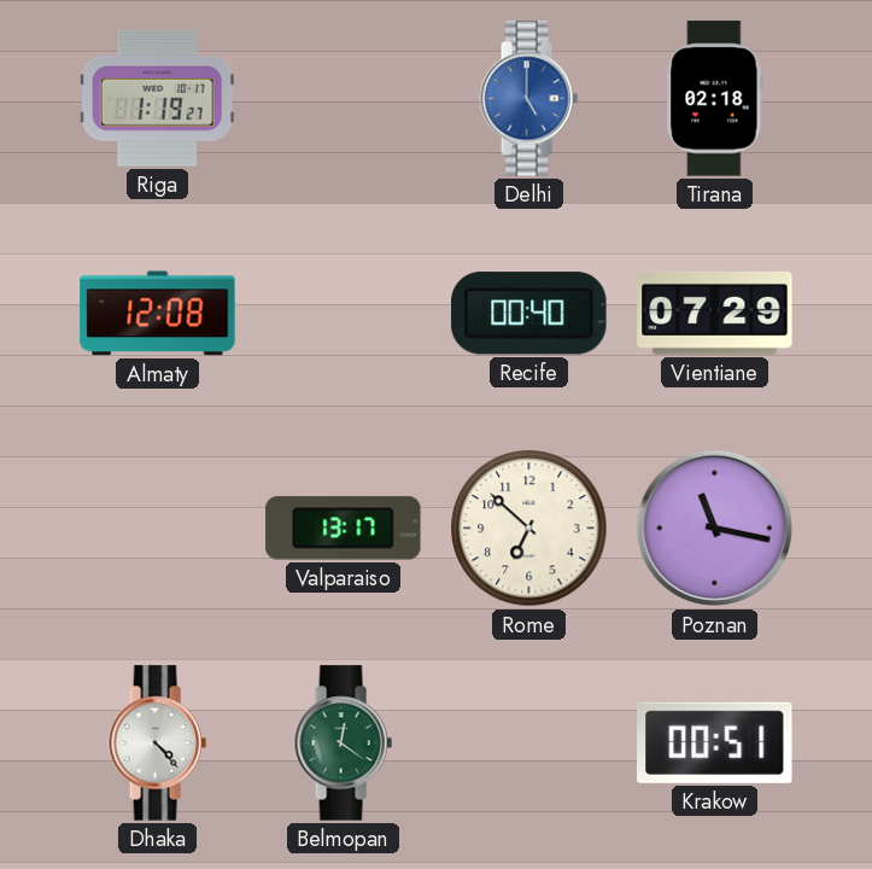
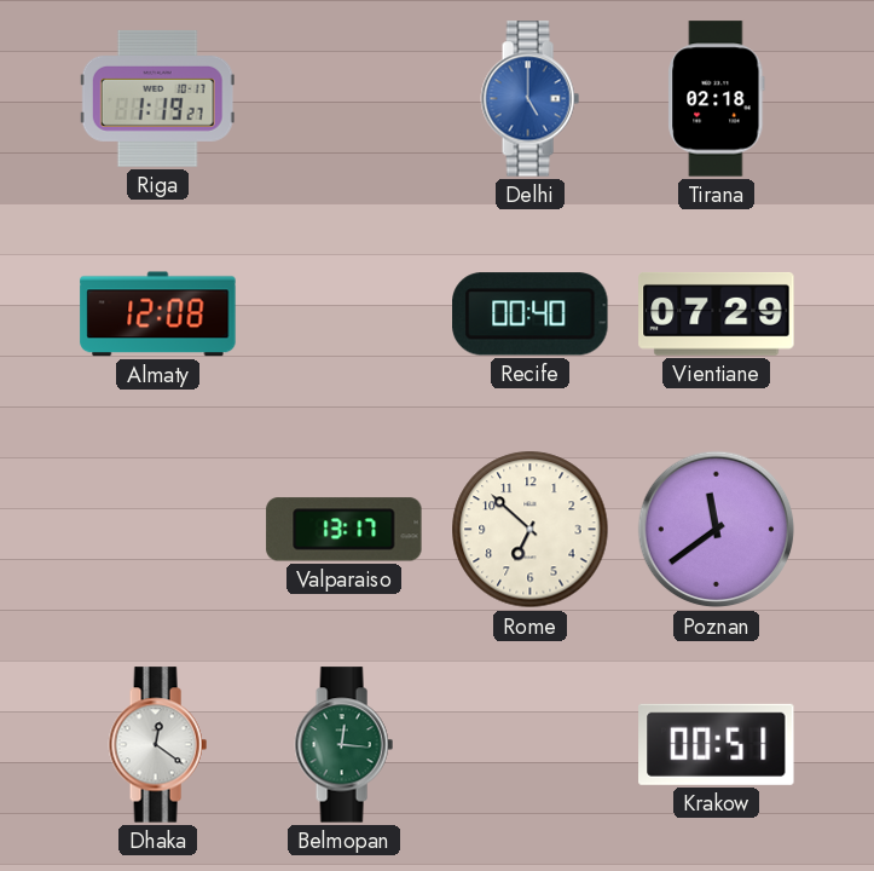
Poznan: 11:17 -> 11:39 (717, 530)
Dhaka: 4:23 -> 12:21 (157, 745)
Belmopan: 12:21 -> 12:16 (343, 745)
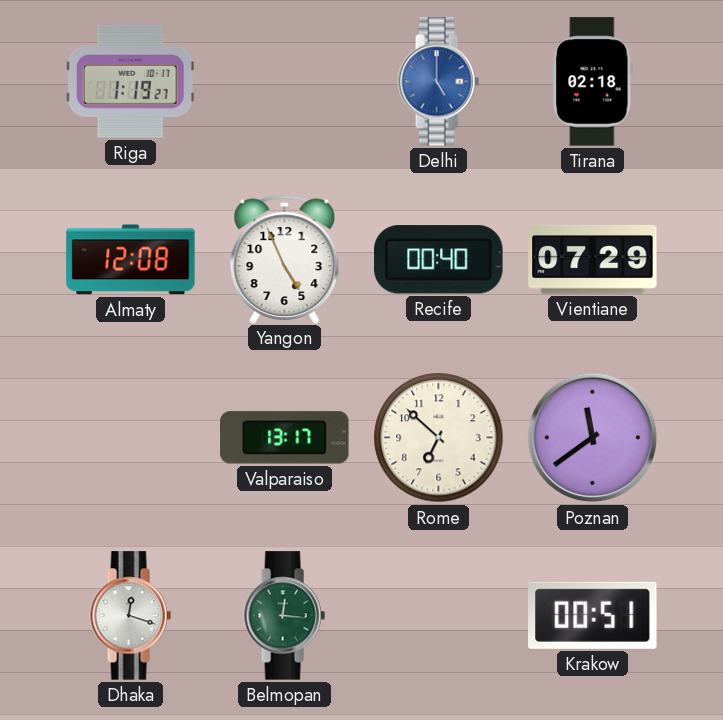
Yangon: none -> 4:56 (285, 259)
Dhaka: 12:21 -> 12:18 (130, 616)
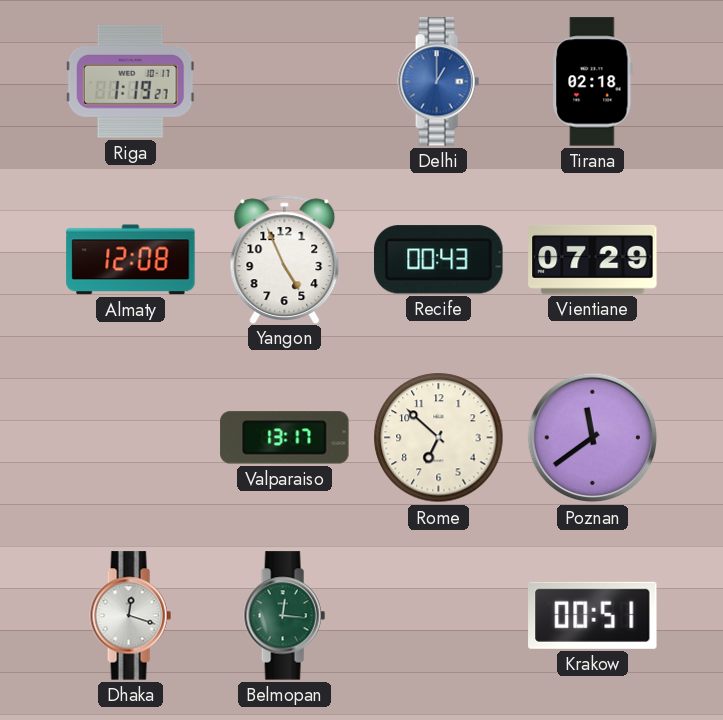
Delhi: 5:00 -> 1:00 (438, 82)
Recife: 00:40 -> 00:43 (439, 260)
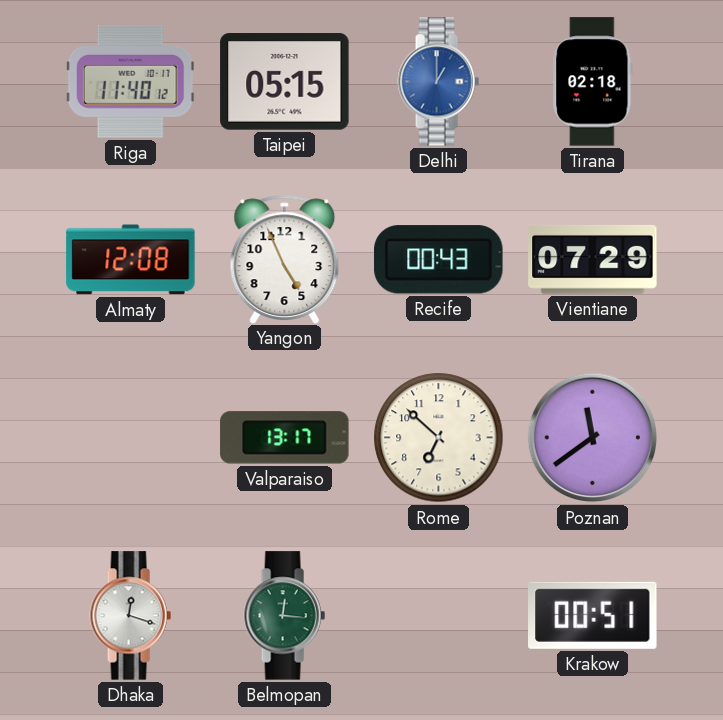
Riga: 1:19 -> 11:40 (130, 81)
Taipei: none -> 05:15 (285, 82)
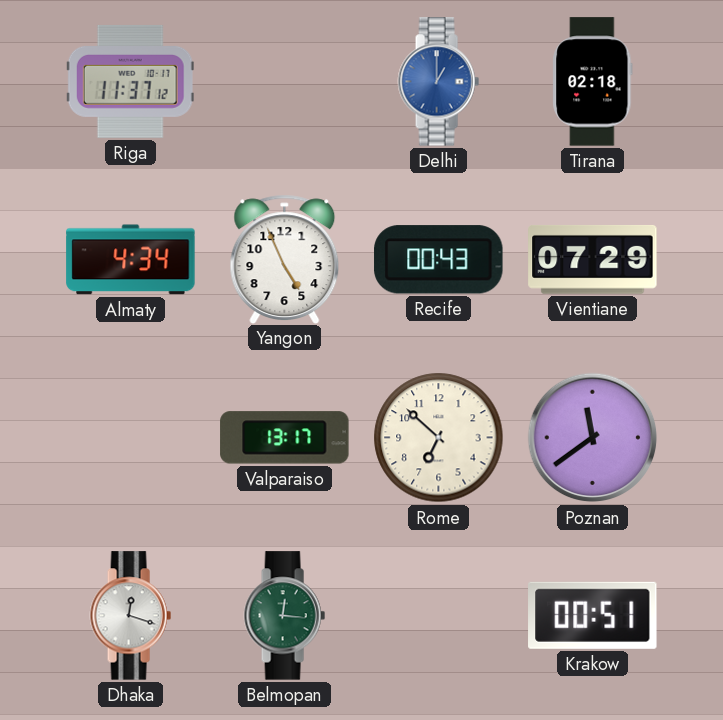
Riga: 11:40 -> 11:37 (130, 81)
Taipei: 05:15 -> none (285, 82)
Almaty: 12:08 -> 4:34 (131, 260)
